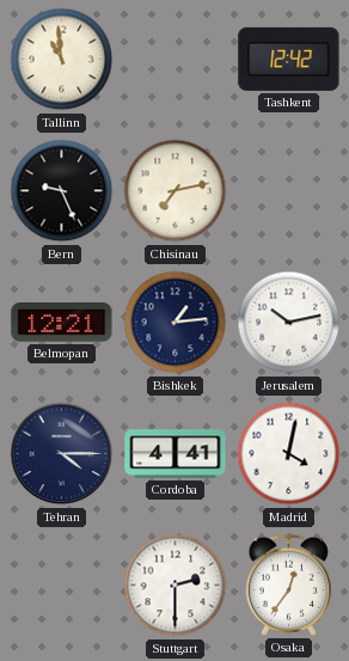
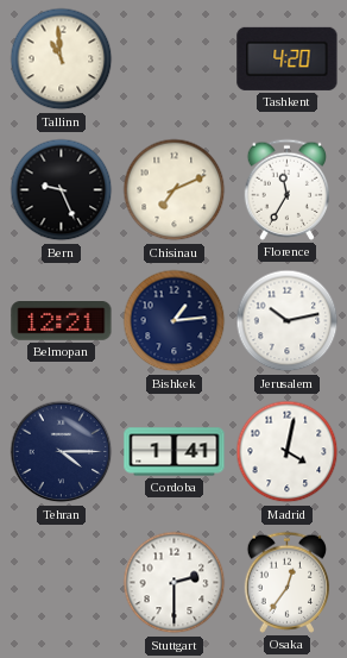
Tashkent: 12:42 -> 4:20 (288, 58)
Chisinau: 7:13 -> 7:11 (175, 190)
Florence: none -> 11:35 (288, 189)
Cordoba: 4:41 -> 1:41 (175, 452)
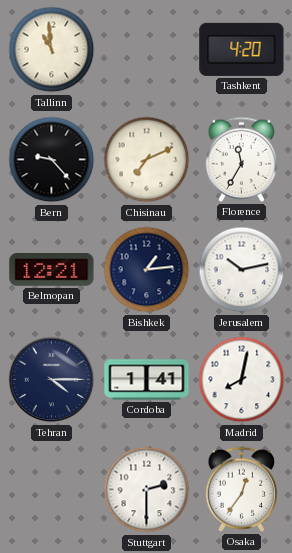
Bern: 9:26 -> 9:23 (52, 160)
Madrid: 4:02 -> 8:02 (242, 380)
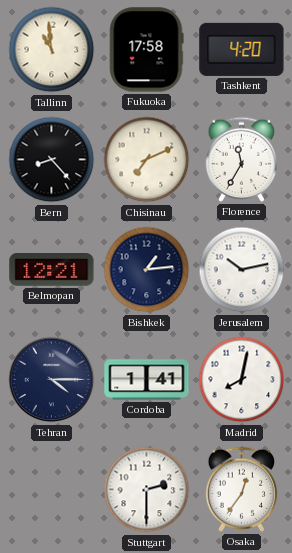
Fukuoka: none -> 17:58 (146, 50)
Bern: 9:23 -> 8:23 (52, 160)
